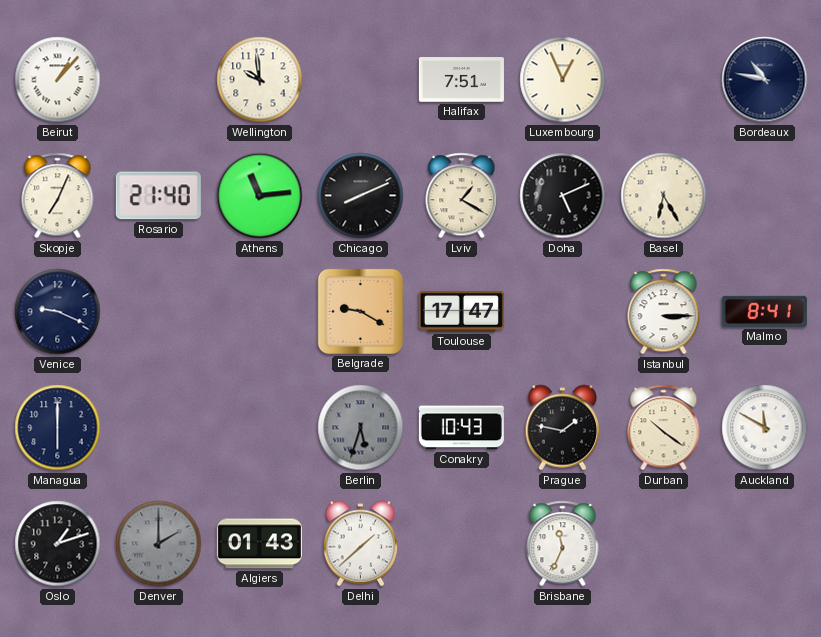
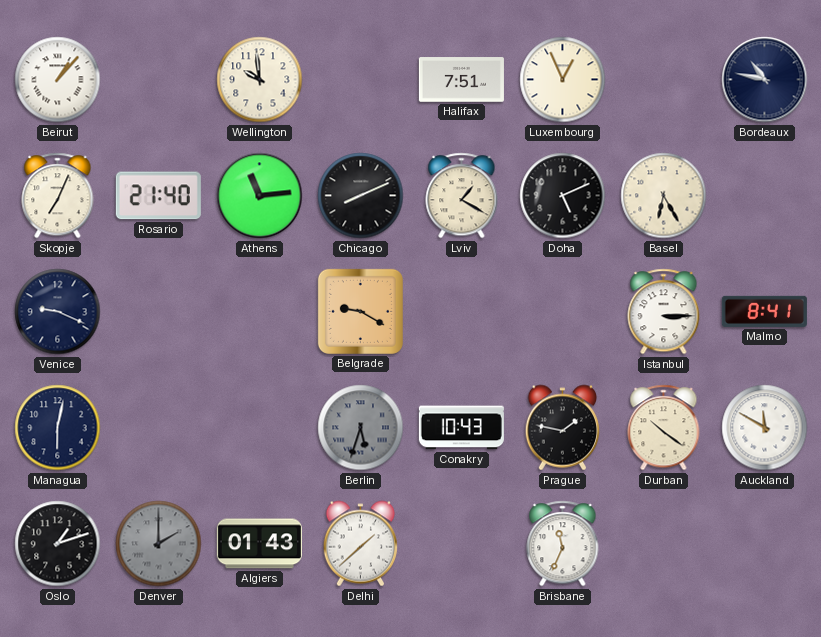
Toulouse: 17:47 -> none (461, 311)
Managua: 6:00 -> 6:02 (58, 428)
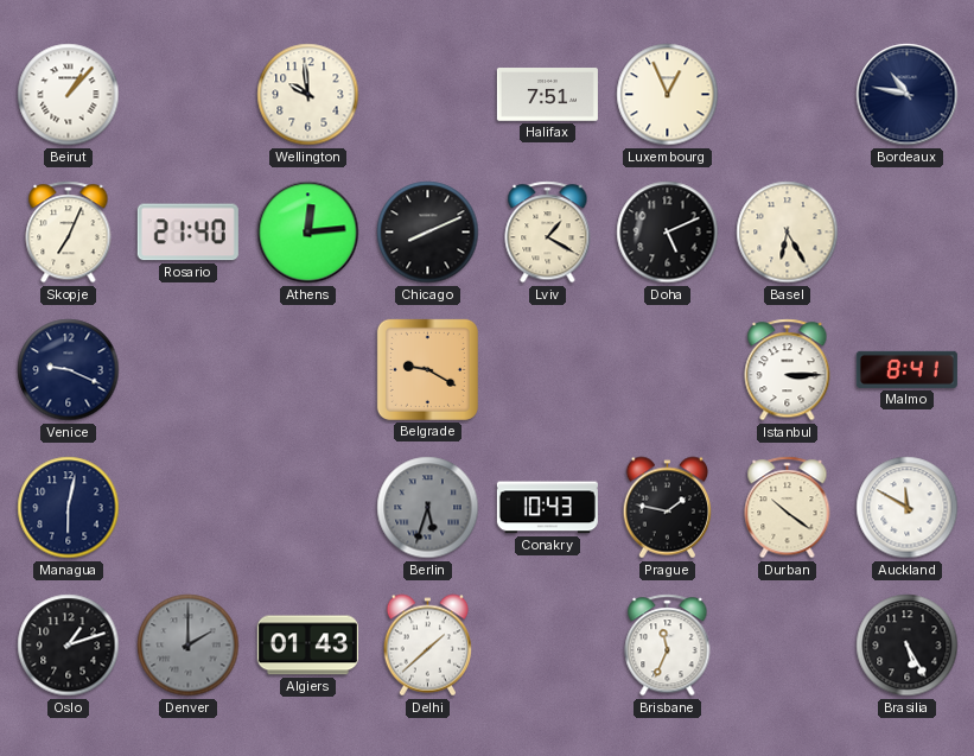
Athens: 11:14 -> 12:14 (308, 233)
Brasilia: none -> 5:25 (908, 646)
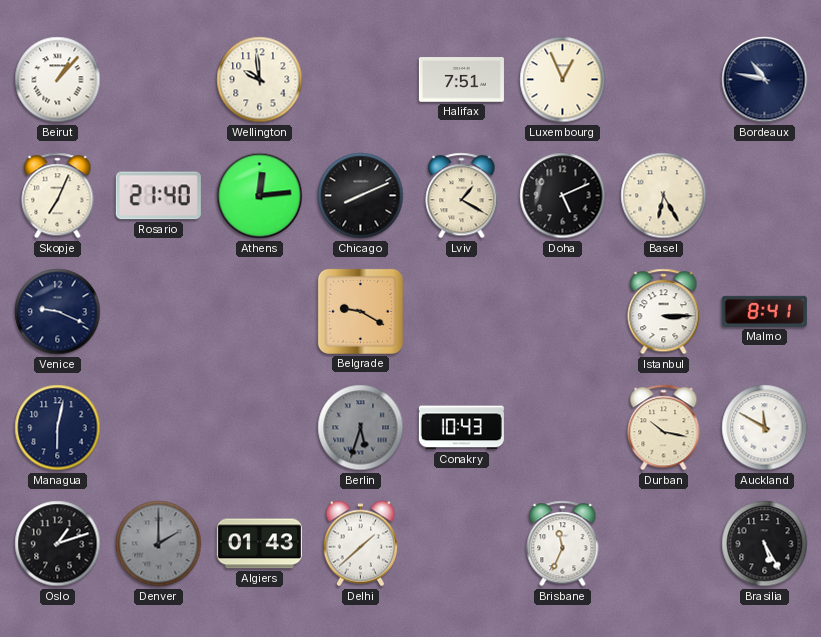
Prague: 1:47 -> none (668, 508)
Durban: 10:21 -> 10:17 (664, 428)
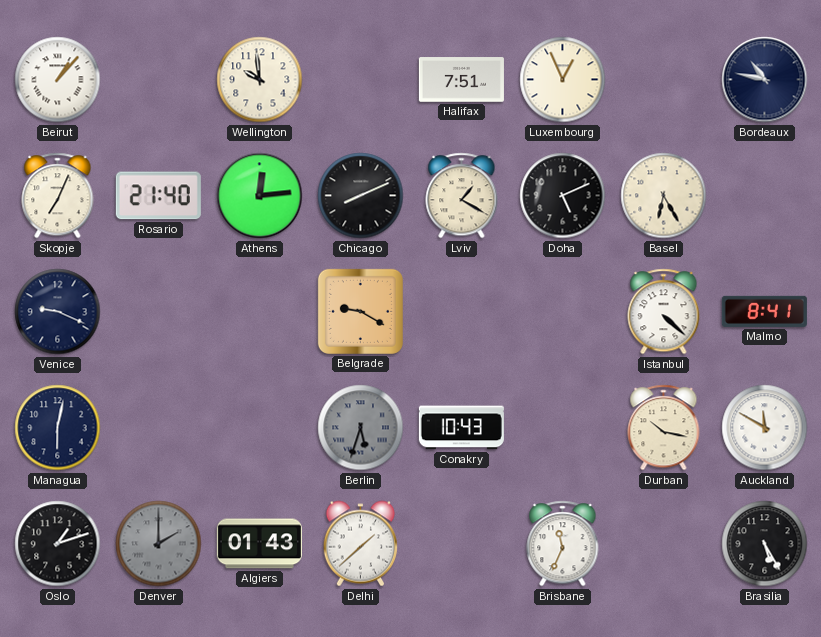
Istanbul: 3:15 -> 4:22 (664, 312)
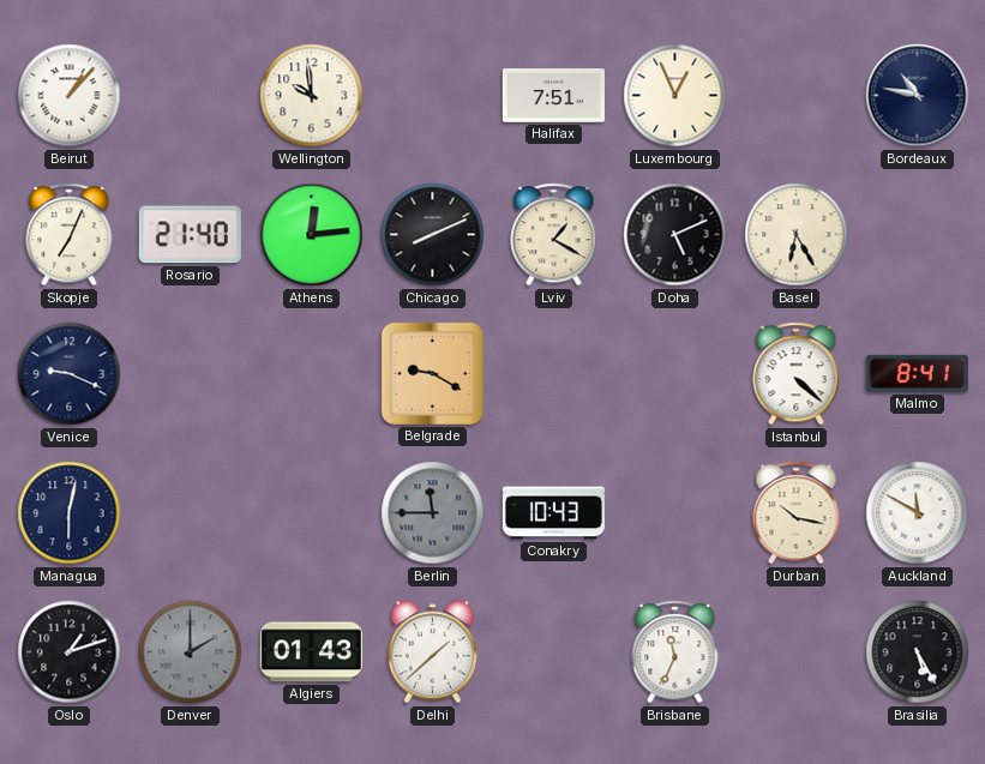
Berlin: 5:33 -> 11:45 (433, 513)
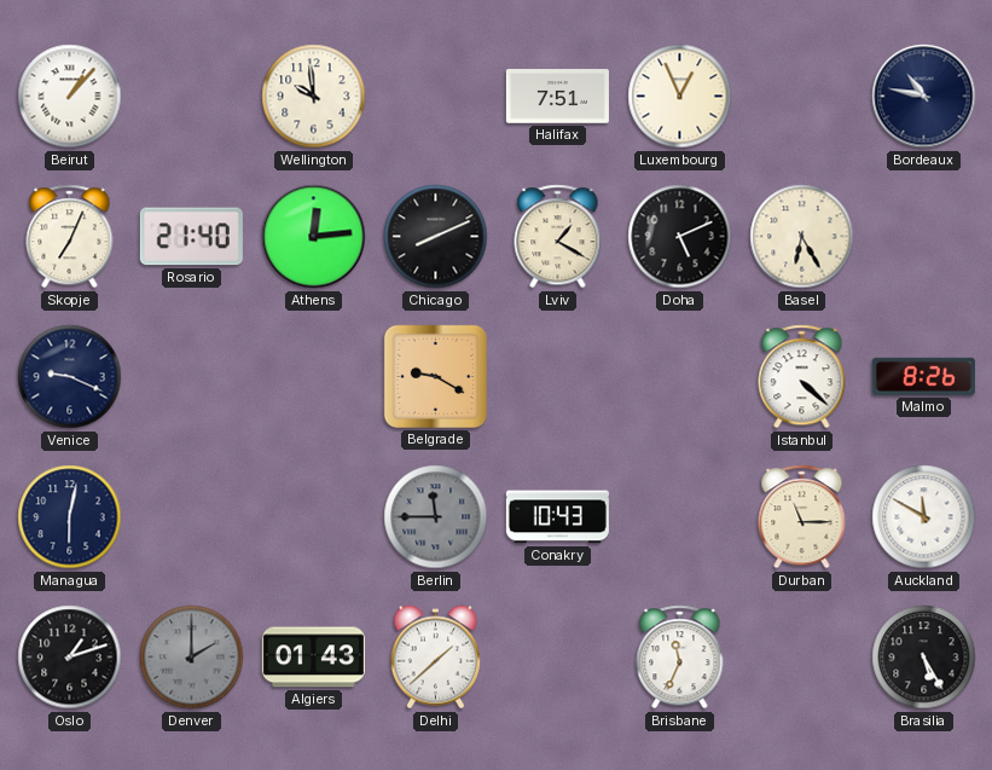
Malmo: 8:41 -> 8:26 (923, 376)
Durban: 10:17 -> 11:15 (802, 517)
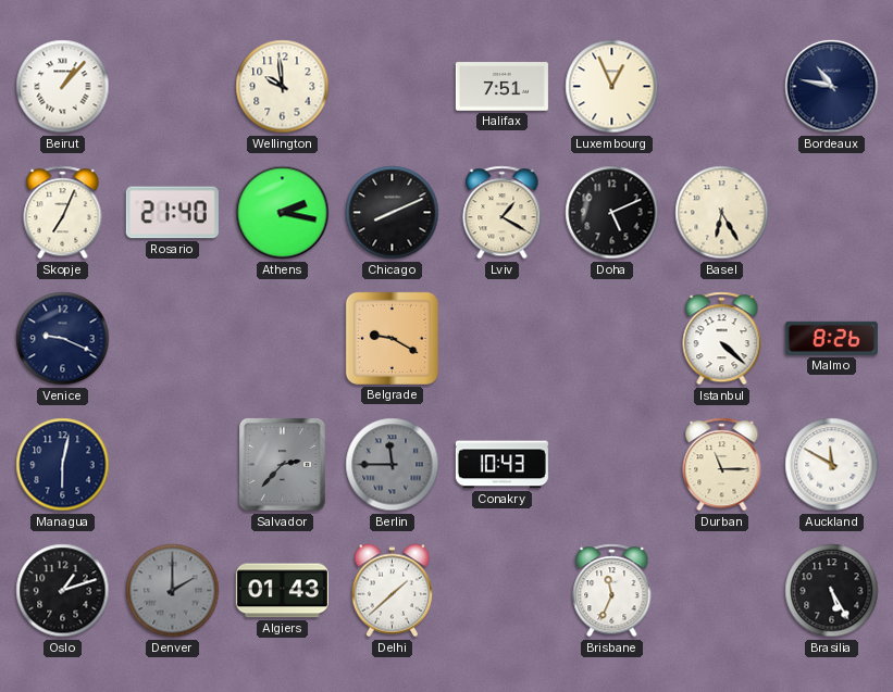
Athens: 12:14 -> 2:17 (283, 213)
Salvador: none -> 2:37 (283, 465)
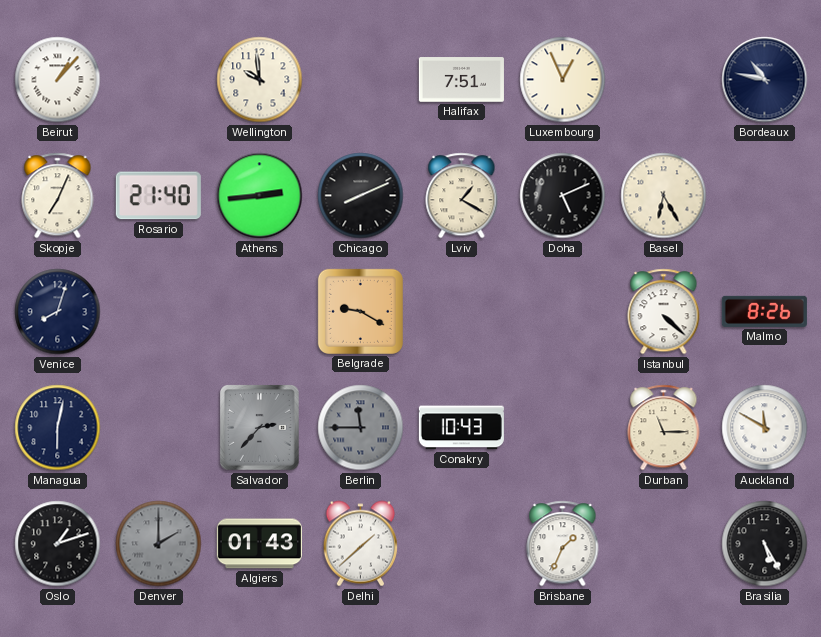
Athens: 2:17 -> 2:44 (260, 196)
Venice: 9:19 -> 8:03 (58, 312)
Brisbane: 11:34 -> 1:34 (563, 544)
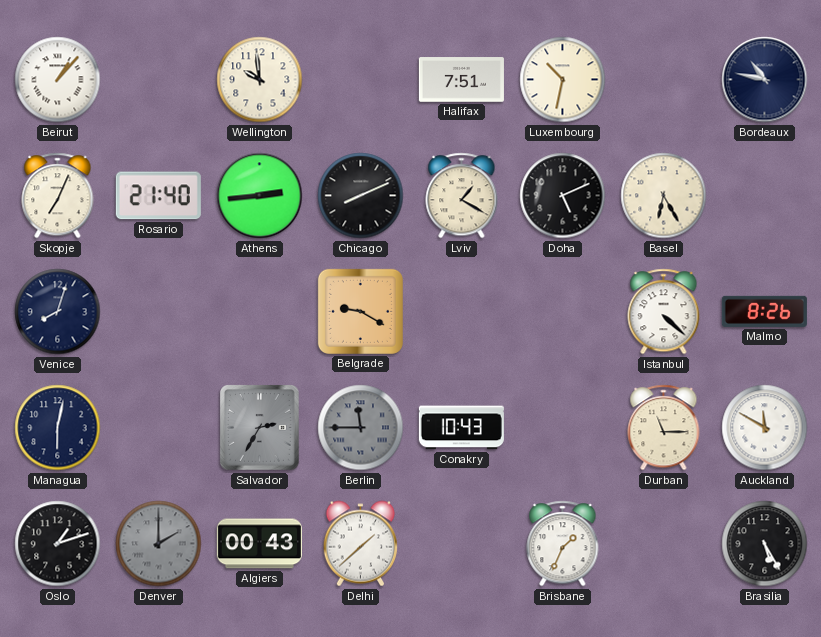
Luxembourg: 12:56 -> 10:32 (563, 80)
Salvador: 2:37 -> 2:35 (260, 428)
Algiers: 01:43 -> 00:43 (259, 544)
